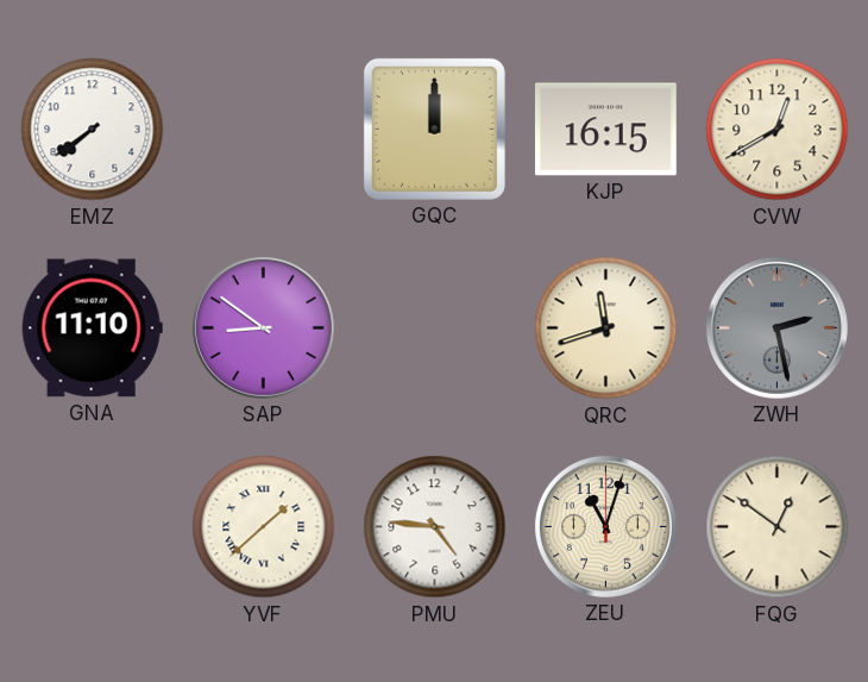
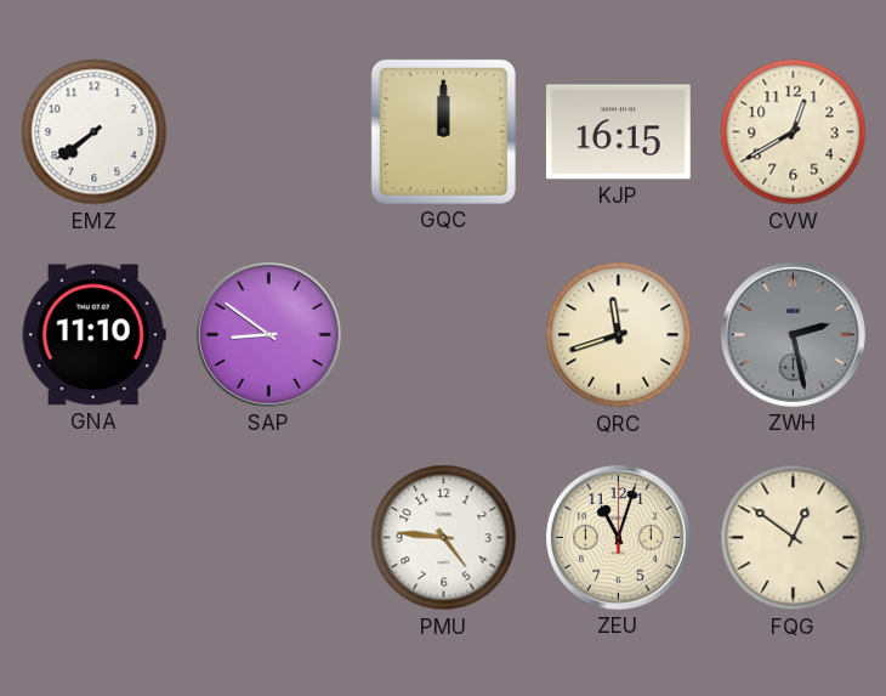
YVF: 1:38 -> none (264, 527)
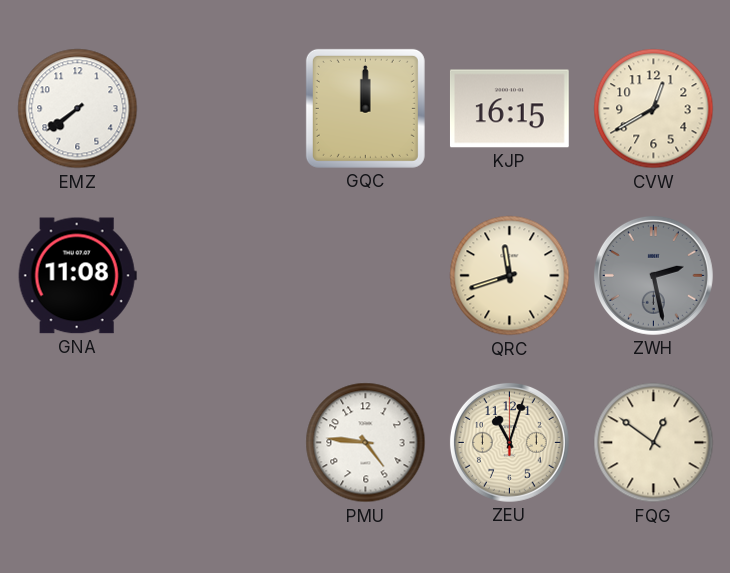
GNA: 11:10 -> 11:08 (77, 276)
SAP: 8:51 -> none (268, 334)
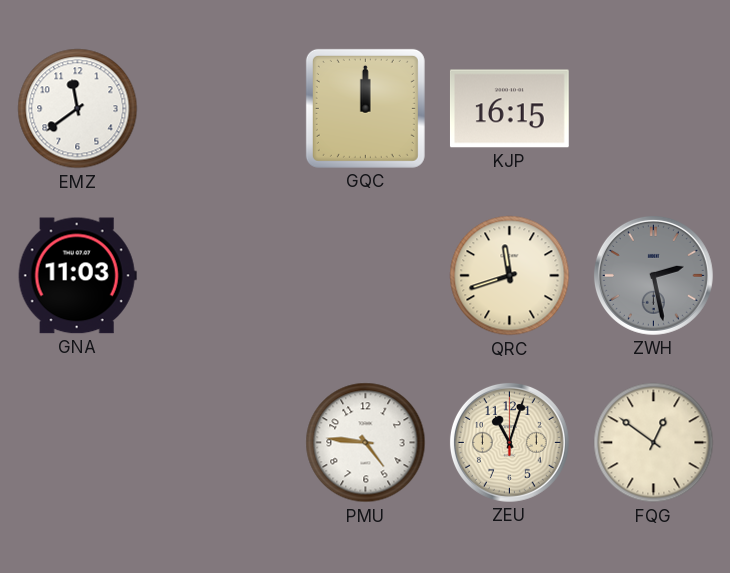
EMZ: 7:39 -> 11:39 (78, 109)
CVW: 12:40 -> none (654, 109)
GNA: 11:08 -> 11:03 (77, 276)
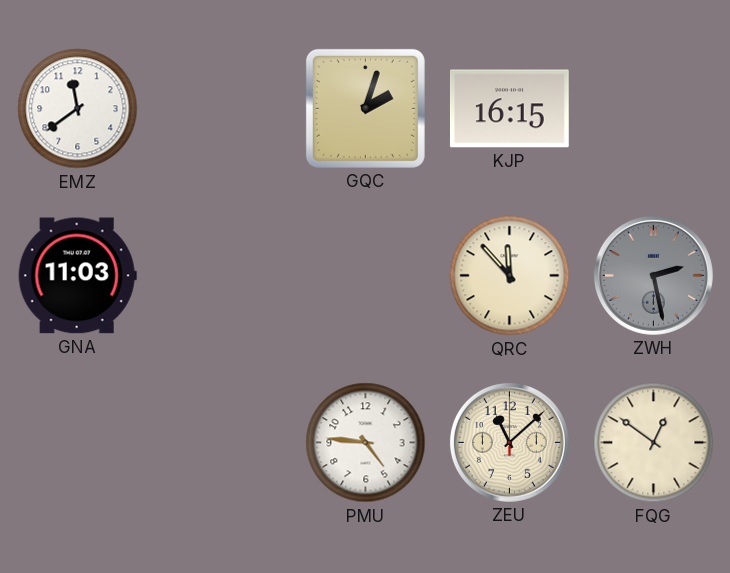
GQC: 12:00 -> 2:03 (365, 108)
QRC: 11:42 -> 11:53 (510, 276)
ZEU: 11:03 -> 11:08 (509, 442)
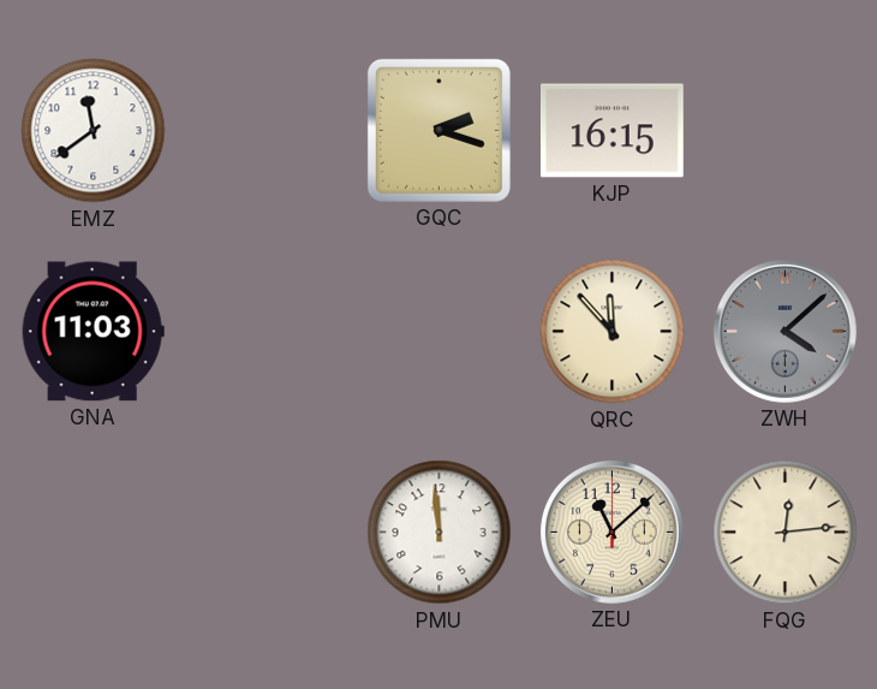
GQC: 2:03 -> 2:18 (438, 130)
ZWH: 2:28 -> 4:08 (784, 331)
PMU: 4:46 -> 11:59 (440, 533)
FQG: 12:51 -> 12:14 (786, 533)
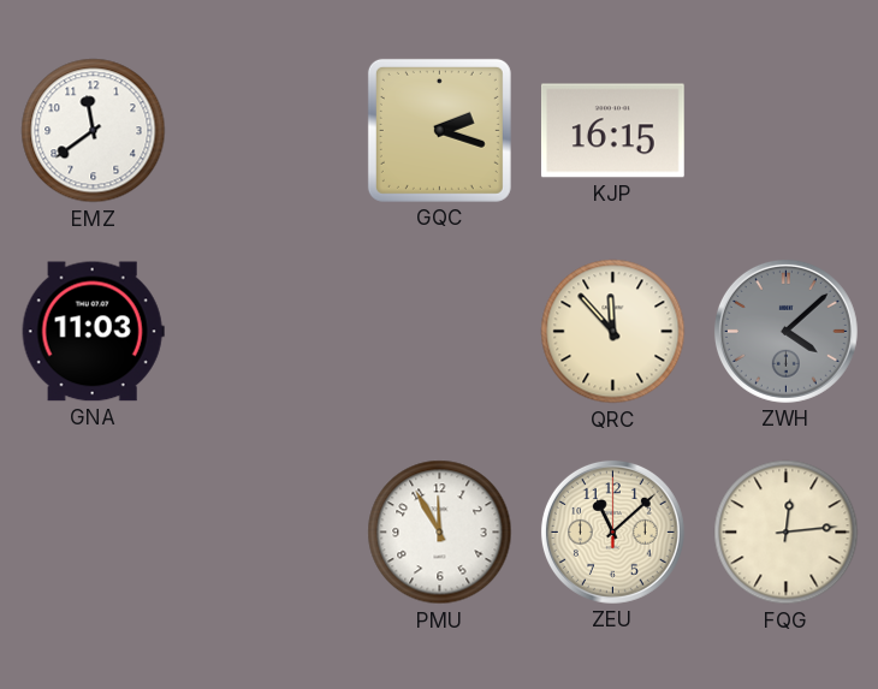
PMU: 11:59 -> 11:55 (440, 533)
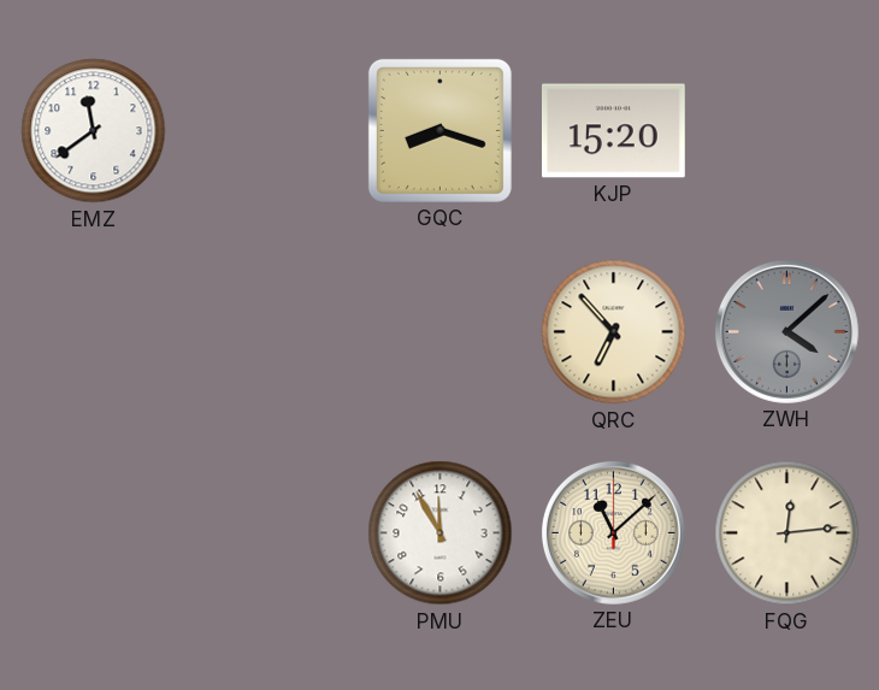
GQC: 2:18 -> 8:18 (440, 130)
KJP: 16:15 -> 15:20 (613, 131)
GNA: 11:03 -> none (93, 332)
QRC: 11:53 -> 6:53 (614, 332)
